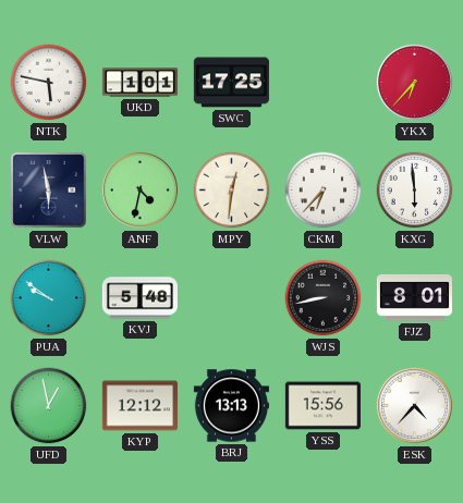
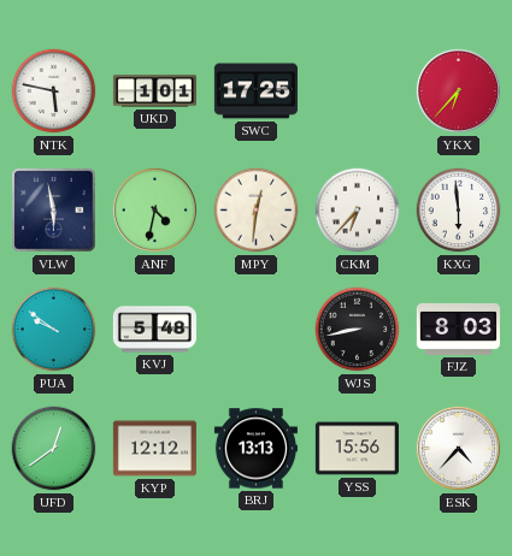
FJZ: 8:01 -> 8:03 (458, 329)
UFD: 12:58 -> 12:39 (54, 449)
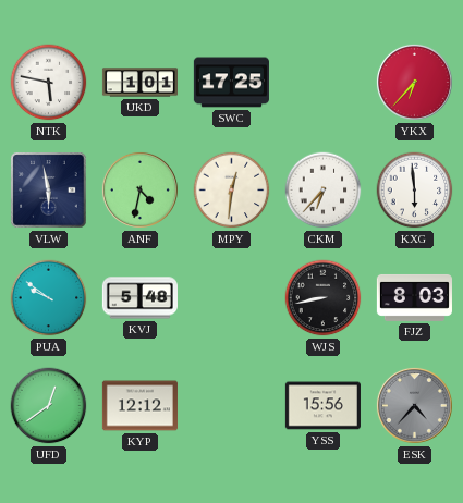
BRJ: 13:13 -> none (255, 449)
ESK dial: white -> grey (414, 405)
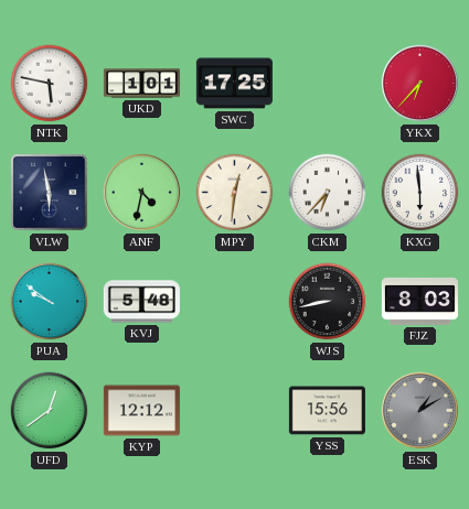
ESK: 4:37 -> 1:10 (419, 410)
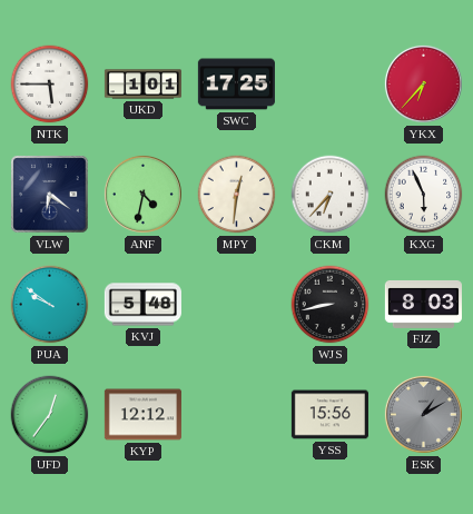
NTK: 5:47 -> 5:45 (50, 85)
VLW: 5:58 -> 6:21 (50, 195)
KXG: 5:59 -> 5:56 (424, 195)
UFD: 12:39 -> 12:36 (50, 415)
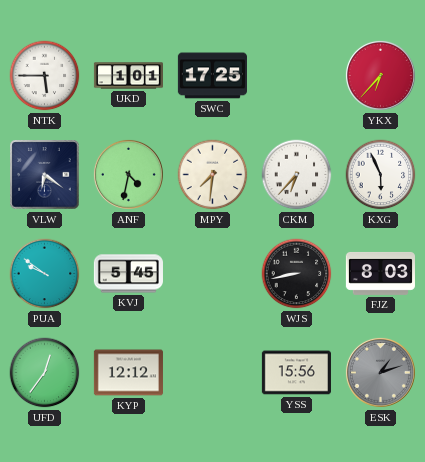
MPY: 12:31 -> 7:31 (213, 175)
KVJ: 5:48 -> 5:45 (128, 274)
ESK: 1:10 -> 1:12 (380, 372)
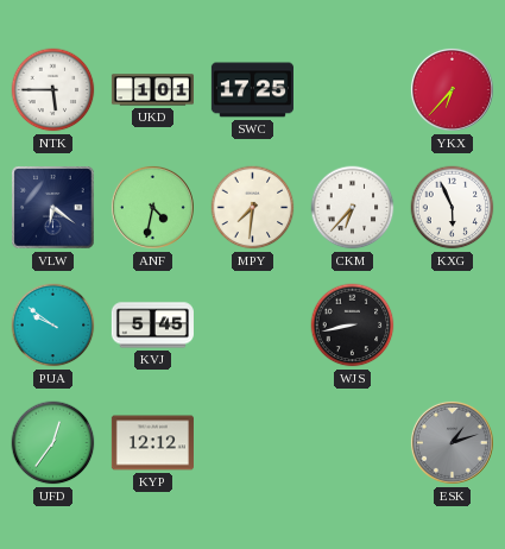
FJZ: 8:03 -> none (380, 273)
YSS: 15:56 -> none (296, 373)
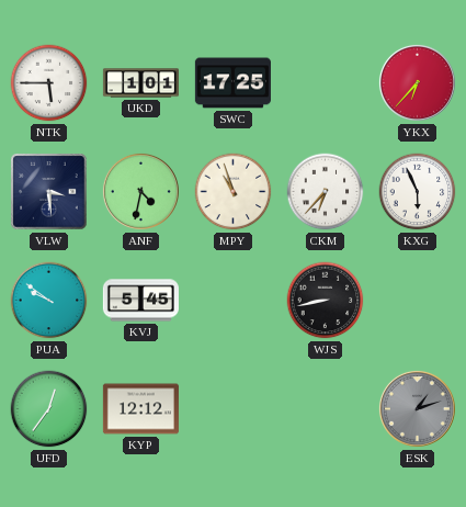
VLW: 6:21 -> 3:29 (49, 192)
MPY: 7:31 -> 10:57 (234, 192)
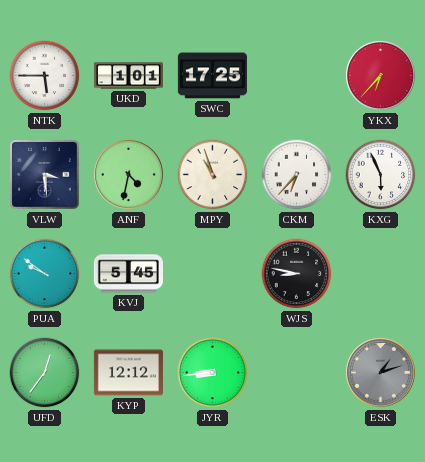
WJS: 8:43 -> 8:47 (297, 274)
JYR: none -> 8:44 (213, 373)
